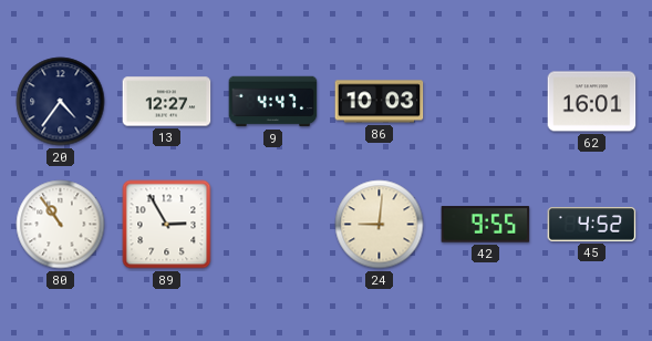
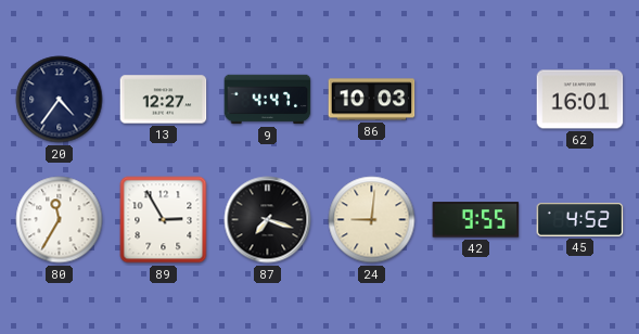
80: 10:54 -> 11:35 (60, 220)
87: none -> 7:18 (268, 220)
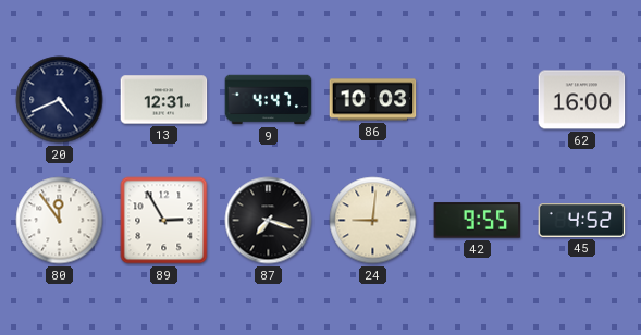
20: 4:36 -> 4:41 (60, 100)
13: 12:27 -> 12:31 (164, 100)
62: 16:01 -> 16:00 (582, 100)
80: 11:35 -> 11:54 (60, 221)
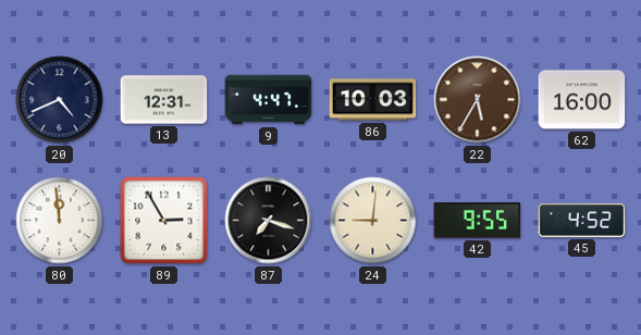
22: none -> 5:35 (478, 100)
80: 11:54 -> 11:59 (60, 221)
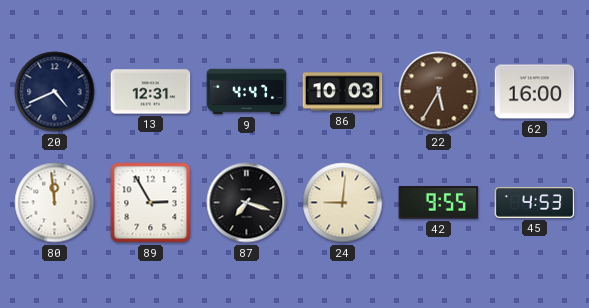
45: 4:52 -> 4:53 (535, 203)
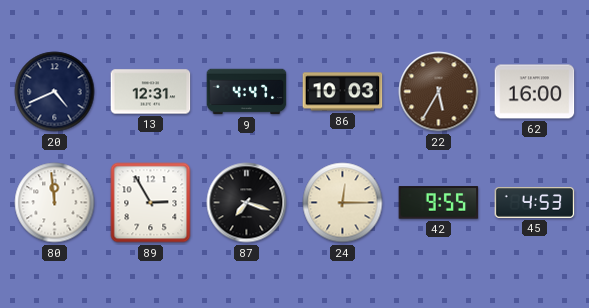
24: 9:01 -> 12:15 (343, 203)
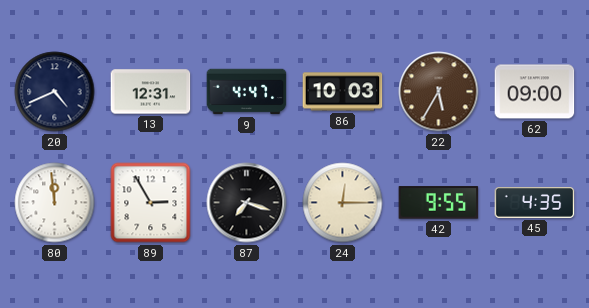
62: 16:00 -> 09:00 (535, 92)
45: 4:53 -> 4:35 (535, 203)
